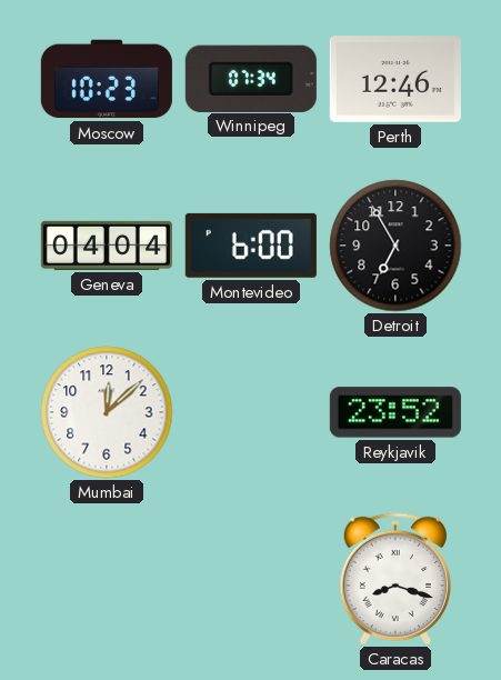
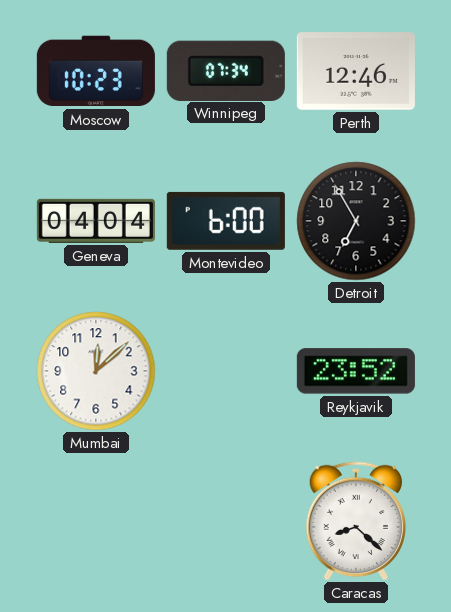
Caracas: 8:18 -> 8:22 (355, 521)
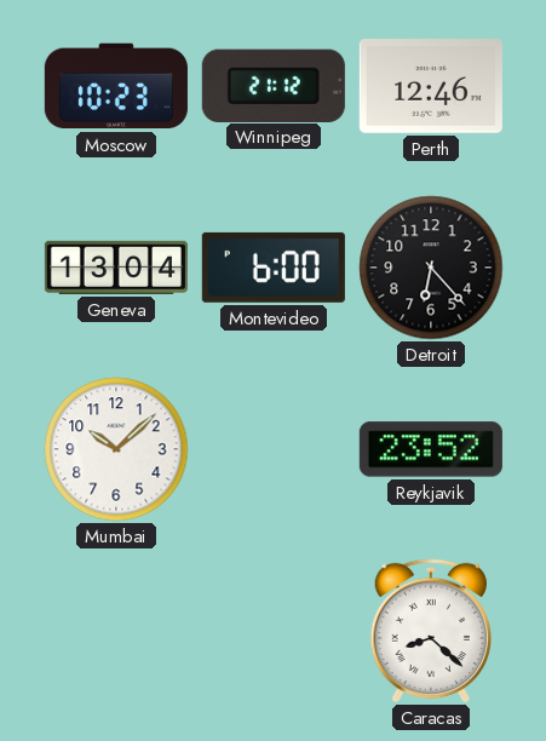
Winnipeg: 07:34 -> 21:12 (274, 85)
Geneva: 04:04 -> 13:04 (116, 268)
Detroit: 6:55 -> 6:23 (431, 268)
Mumbai: 12:08 -> 10:08 (116, 449)
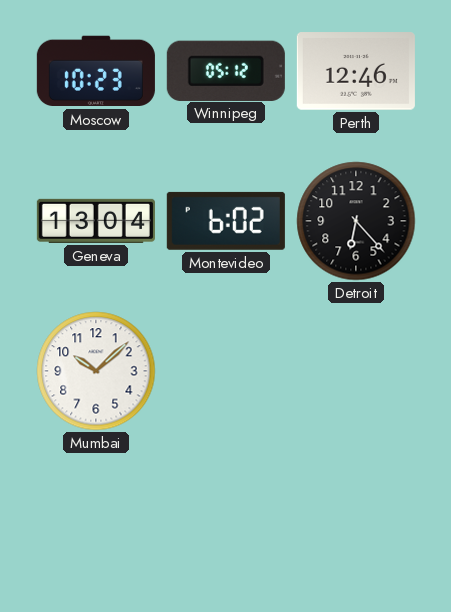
Winnipeg: 21:12 -> 05:12 (226, 70)
Montevideo: 6:00 -> 6:02 (226, 221)
Reykjavik: 23:52 -> none (431, 449)
Caracas: 8:22 -> none (430, 631)
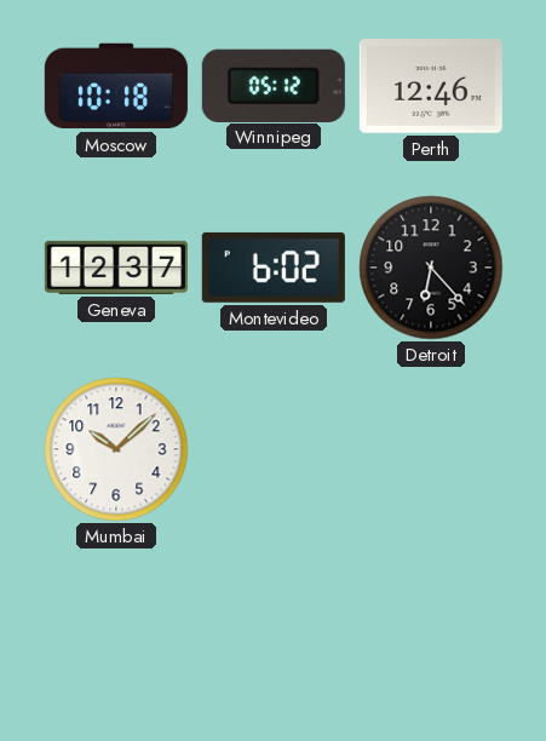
Moscow: 10:23 -> 10:18 (116, 86)
Geneva: 13:04 -> 12:37 (116, 268)
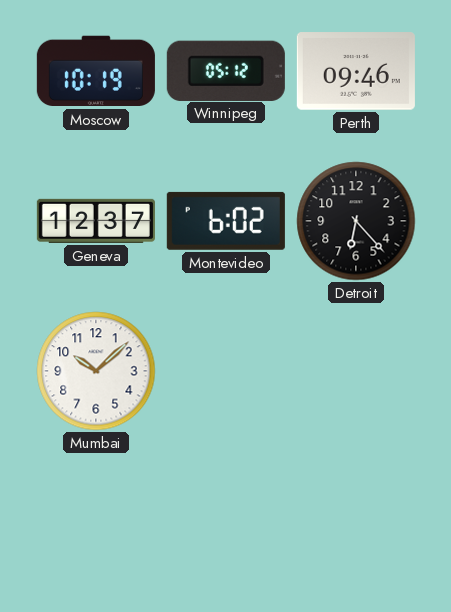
Moscow: 10:18 -> 10:19 (96, 71)
Perth: 12:46 -> 09:46 (356, 71)
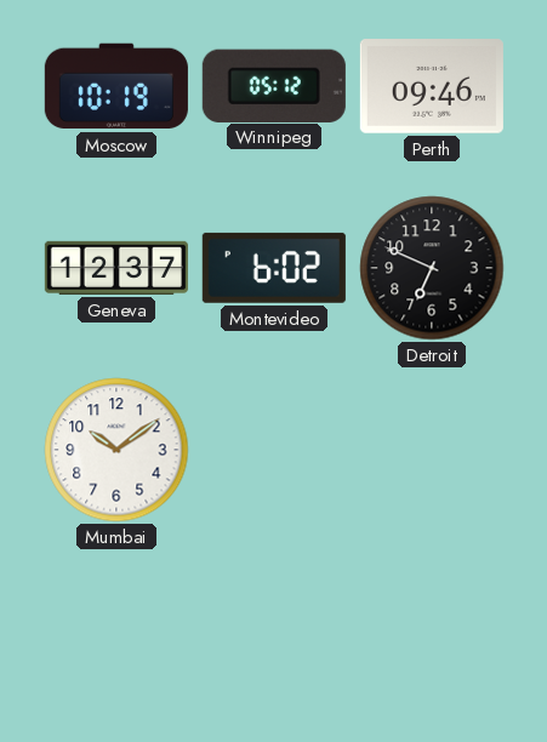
Detroit: 6:23 -> 6:49 (432, 268)
Mumbai: 10:08 -> 10:09 (116, 450)
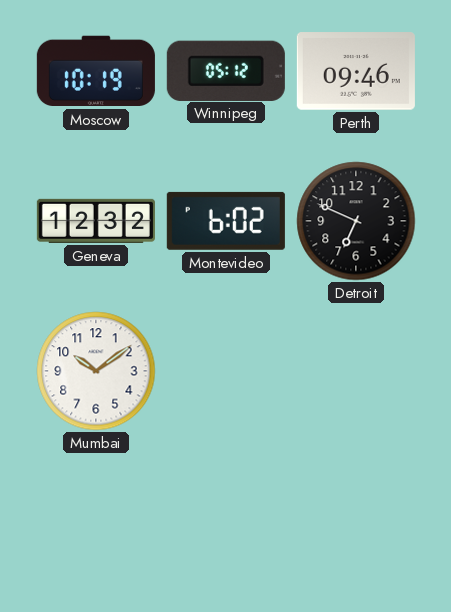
Geneva: 12:37 -> 12:32 (96, 221)
